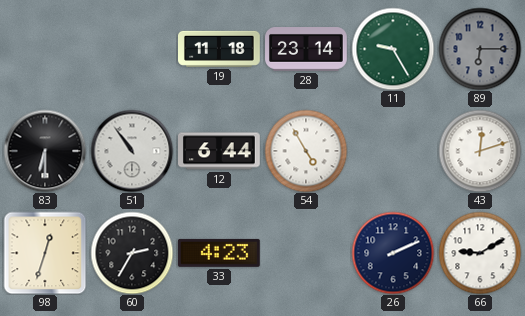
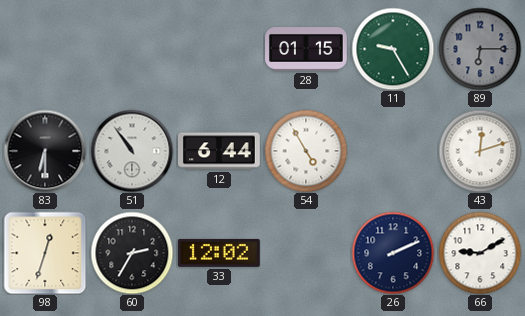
19: 11:18 -> none (220, 49)
28: 23:14 -> 01:15 (306, 50)
33: 4:23 -> 12:02 (219, 253)
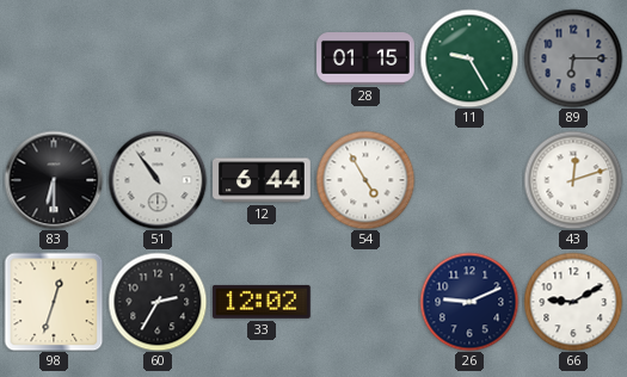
26: 2:11 -> 9:11 (469, 302)
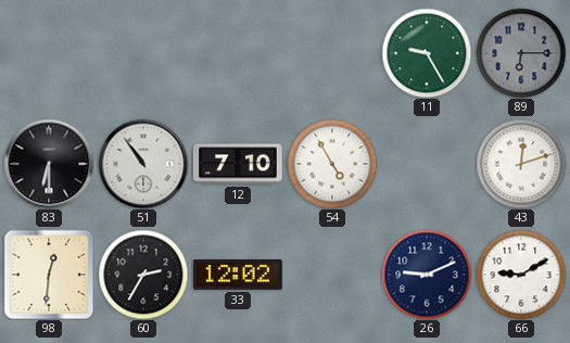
28: 01:15 -> none (365, 60)
12: 6:44 -> 7:10 (239, 164)
98: 12:33 -> 12:31 (49, 275)
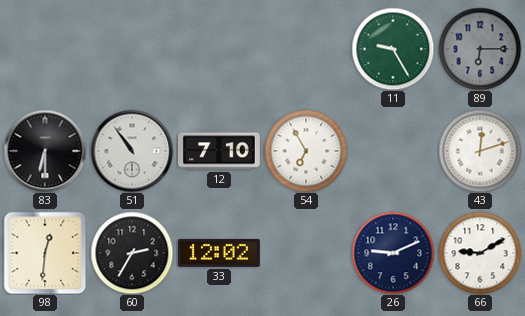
54: 4:55 -> 6:55 (306, 151)
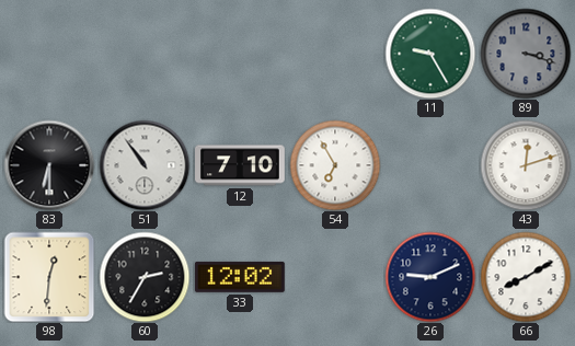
89: 6:15 -> 3:18 (526, 54)
66: 9:10 -> 8:10 (526, 277)
